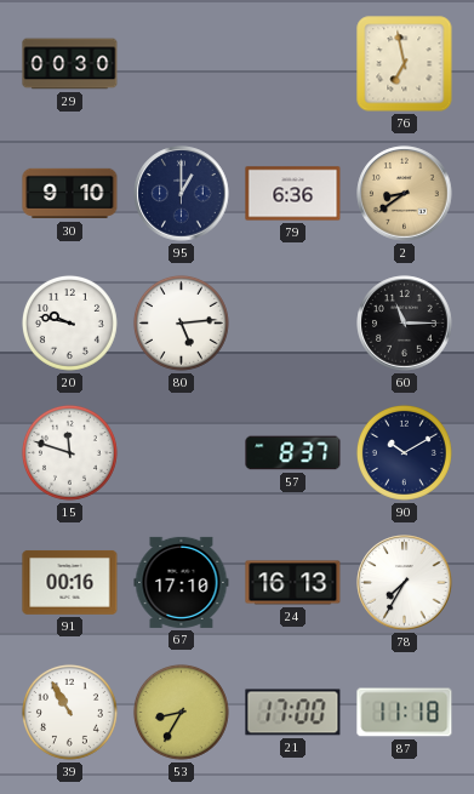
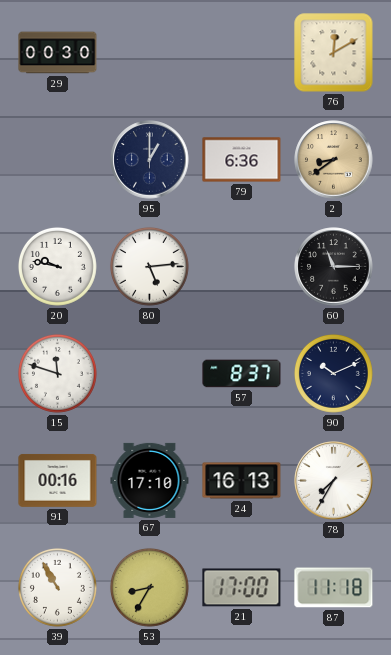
76: 6:58 -> 12:10 (334, 53)
30: 9:10 -> none (70, 194)
90: 10:10 -> 10:11 (333, 373)
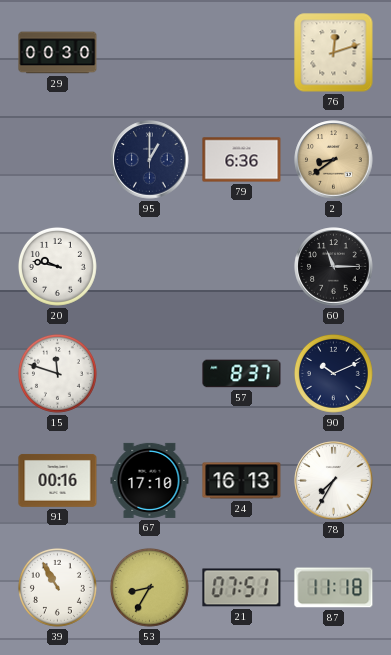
76: 12:10 -> 12:12 (334, 53)
80: 5:14 -> none (149, 266)
21: 17:00 -> 07:51 (242, 588)
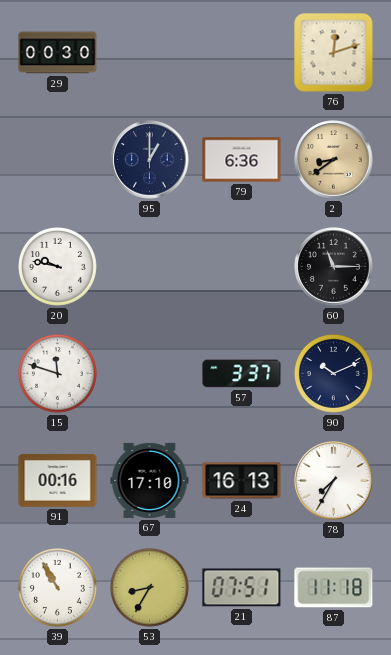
57: 8:37 -> 3:37 (242, 374)
